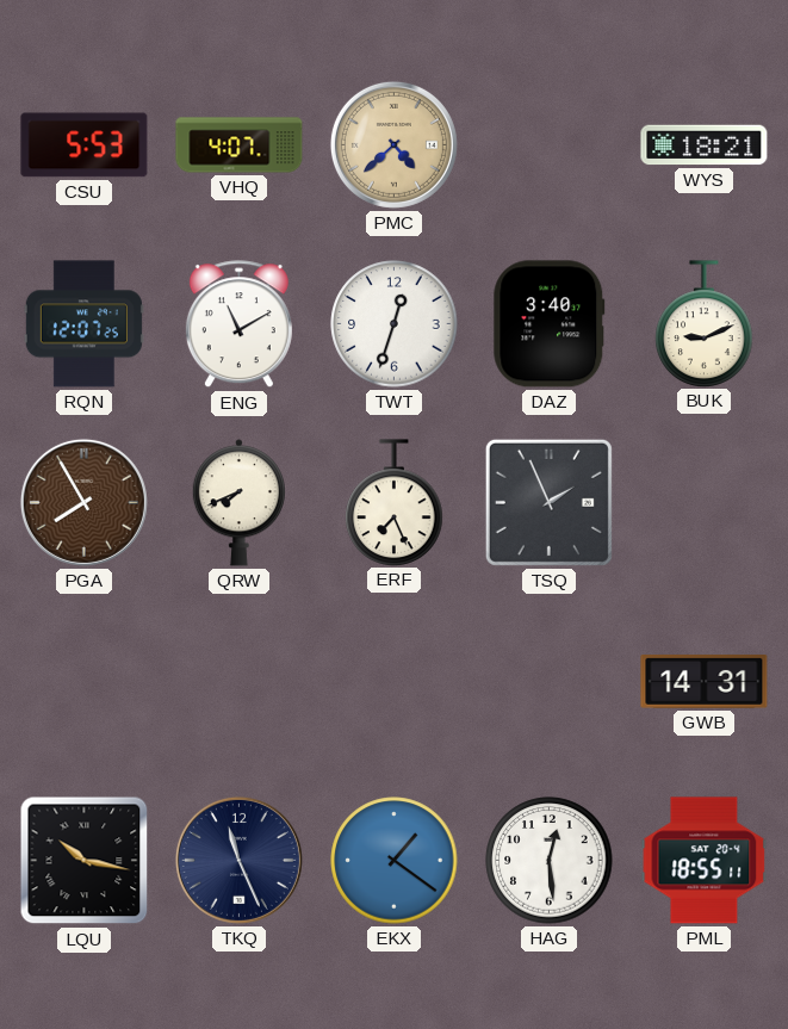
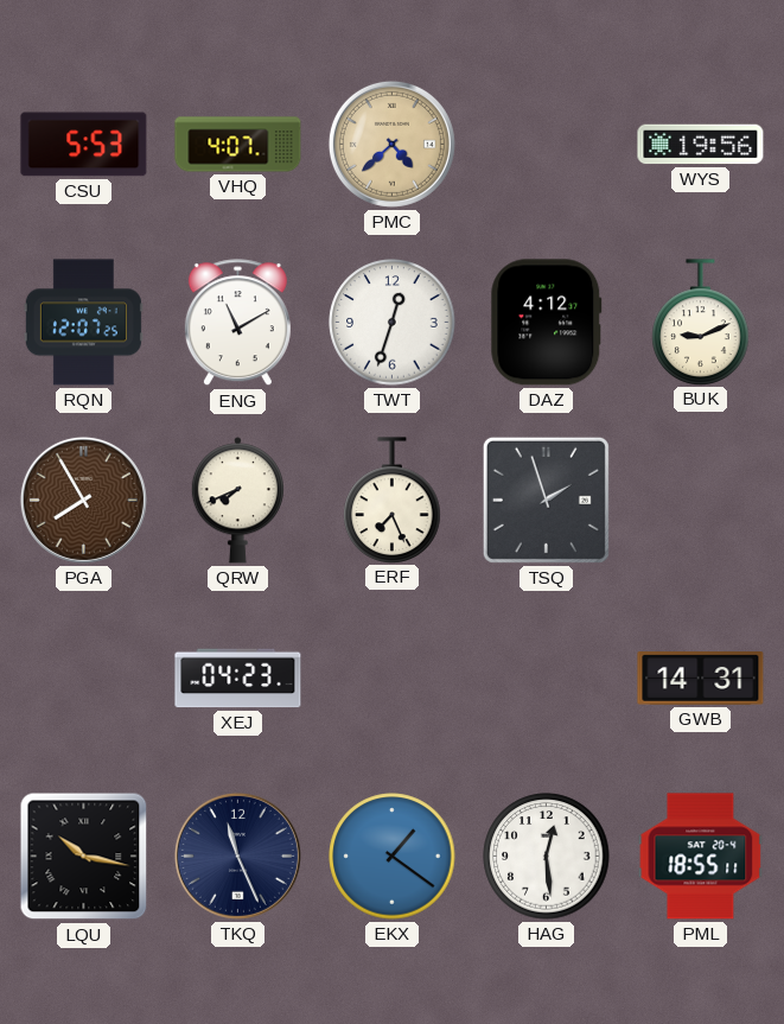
WYS: 18:21 -> 19:56 (701, 145)
DAZ: 3:40 -> 4:12 (547, 323)
TSQ: 1:56 -> 1:57 (546, 500)
XEJ: none -> 04:23 (238, 679)
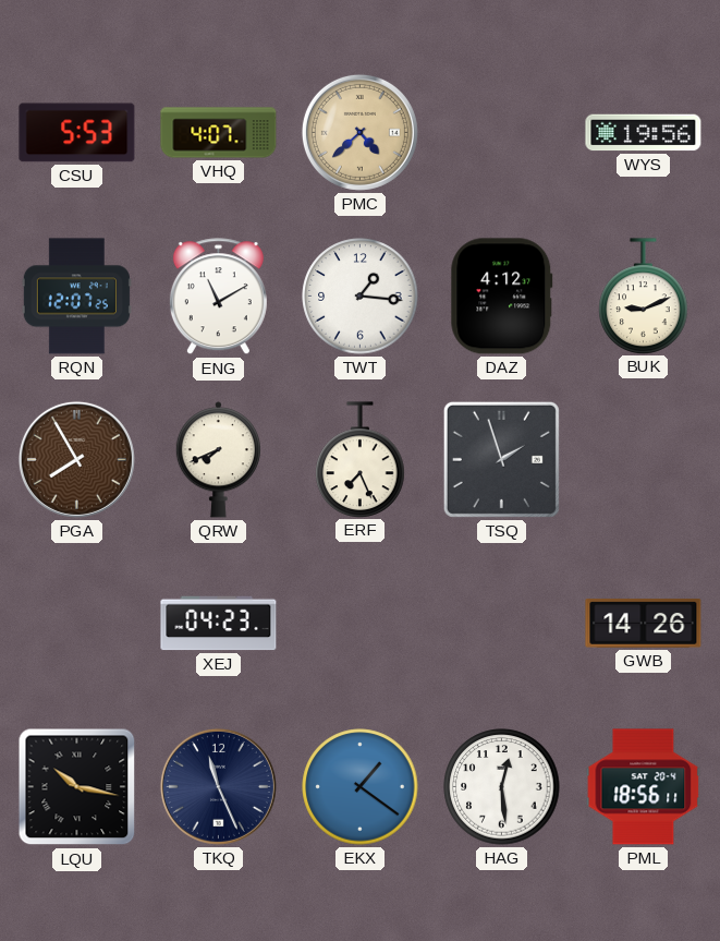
TWT: 12:33 -> 1:16 (361, 297)
GWB: 14:31 -> 14:26 (644, 624)
PML: 18:55 -> 18:56 (644, 787)
